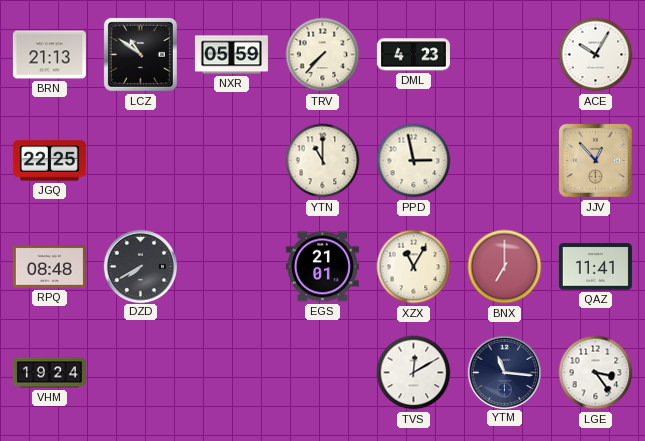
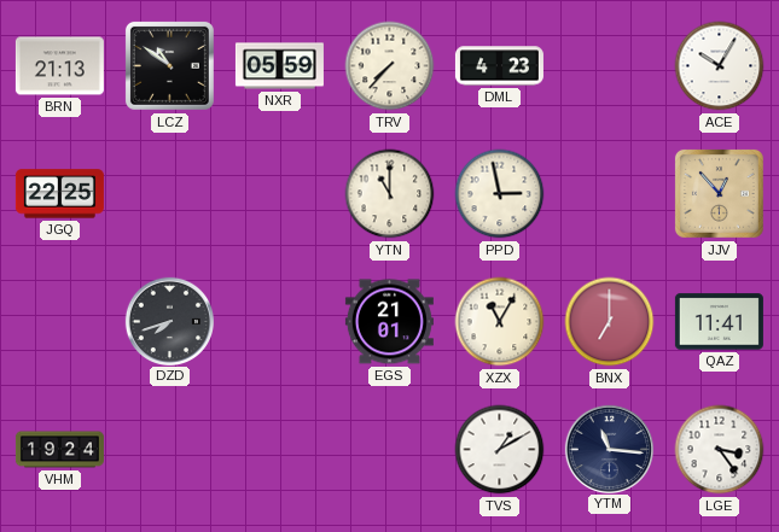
RPQ: 08:48 -> none (49, 267)
DZD: 7:40 -> 7:42 (169, 321)
TVS: 12:10 -> 1:10 (500, 450)
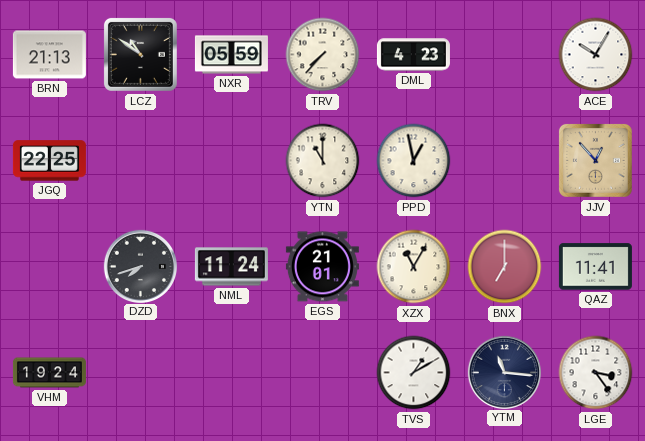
PPD: 2:58 -> 12:58 (414, 161)
NML: none -> 11:24 (231, 267)
